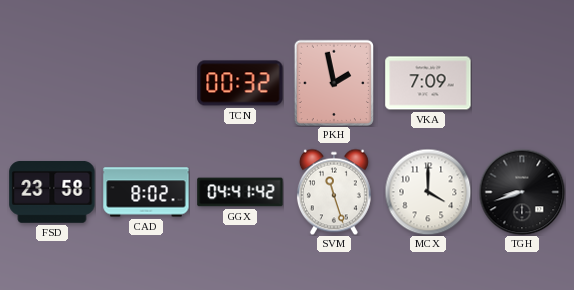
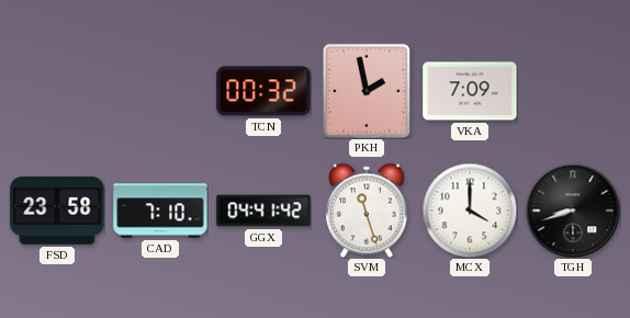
CAD: 8:02 -> 7:10 (160, 211)
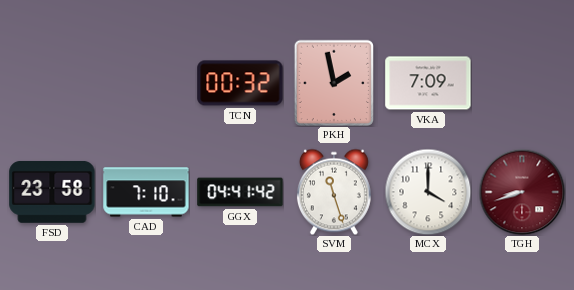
TGH dial: black -> burgundy (522, 192)
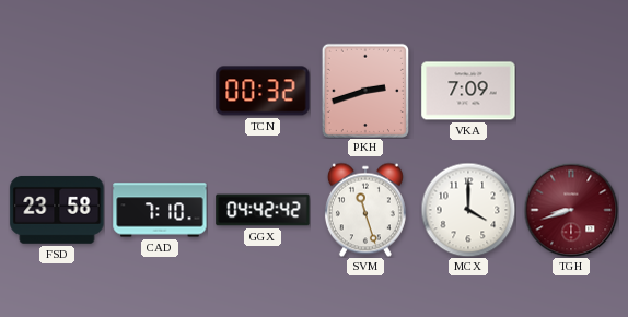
PKH: 1:58 -> 2:42 (364, 90)
GGX: 04:41 -> 04:42 (263, 210)
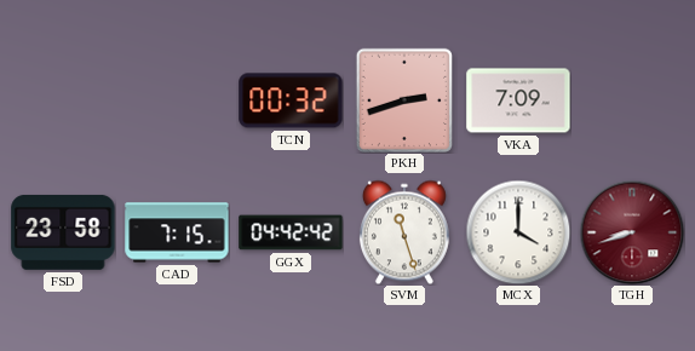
CAD: 7:10 -> 7:15 (177, 232)
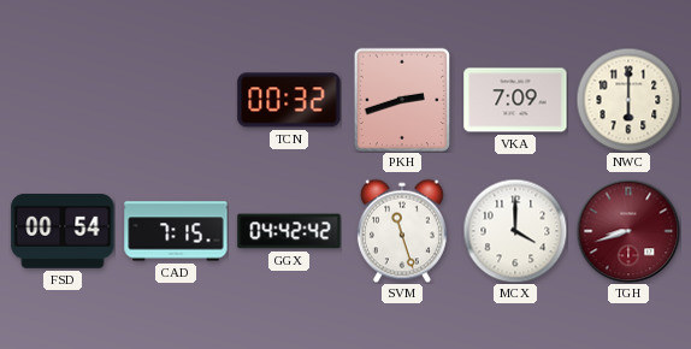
NWC: none -> 6:00 (628, 100)
FSD: 23:58 -> 00:54 (63, 231)
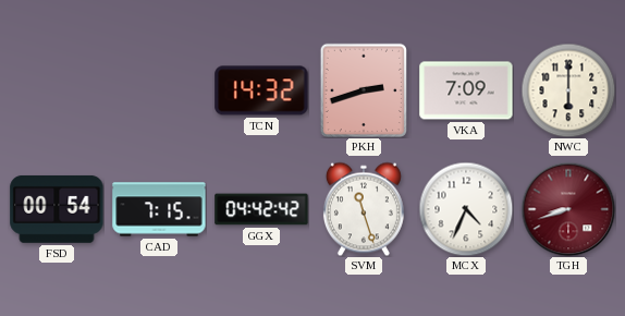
TCN: 00:32 -> 14:32 (261, 90)
MCX: 4:00 -> 4:34 (466, 209)
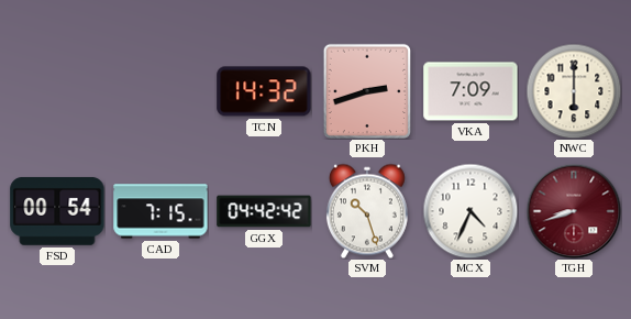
SVM: 11:27 -> 10:27 (367, 211)
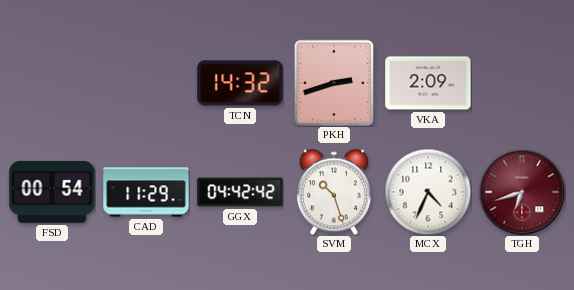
VKA: 7:09 -> 2:09 (428, 83)
NWC: 6:00 -> none (574, 91)
CAD: 7:15 -> 11:29 (146, 192)
TGH: 8:42 -> 6:42 (522, 192)
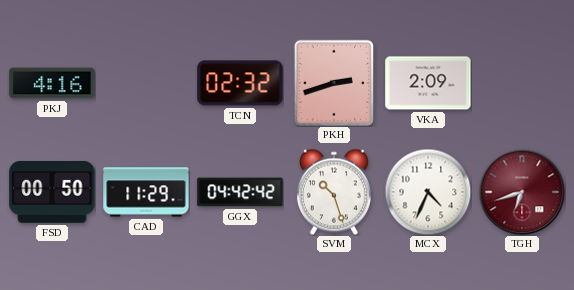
PKJ: none -> 4:16 (52, 83)
TCN: 14:32 -> 02:32 (240, 83)
FSD: 00:54 -> 00:50 (52, 192)
